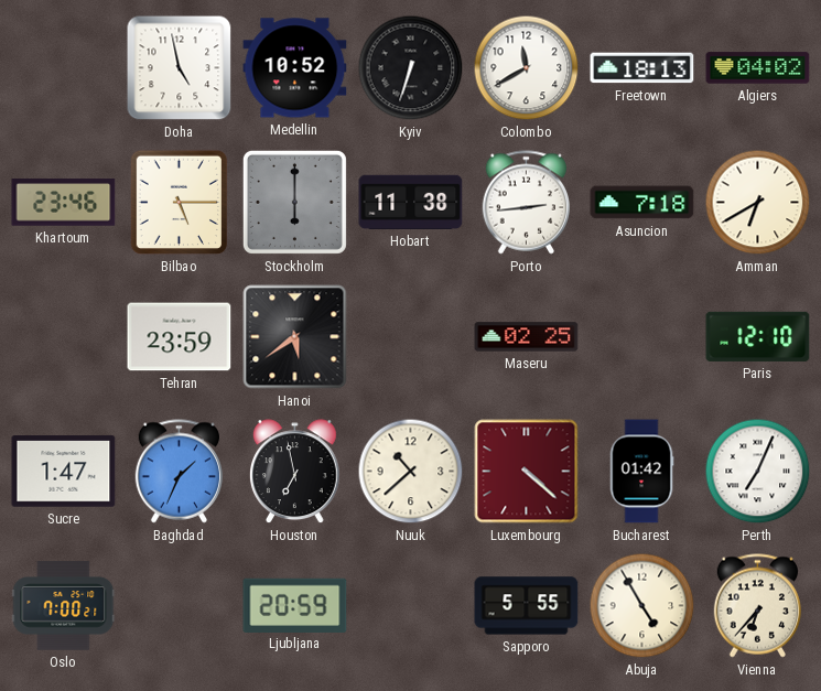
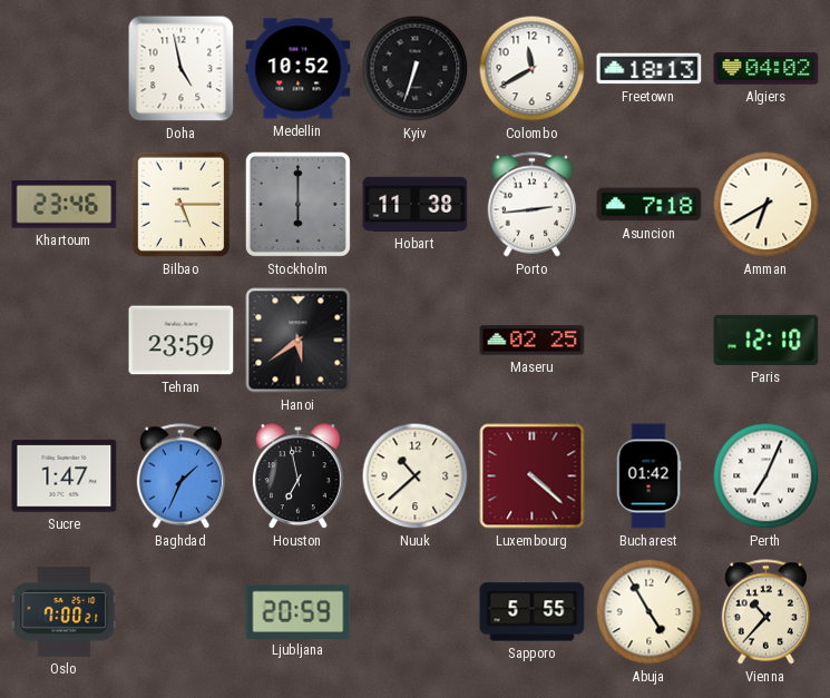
Vienna: 6:37 -> 10:37 (765, 612)
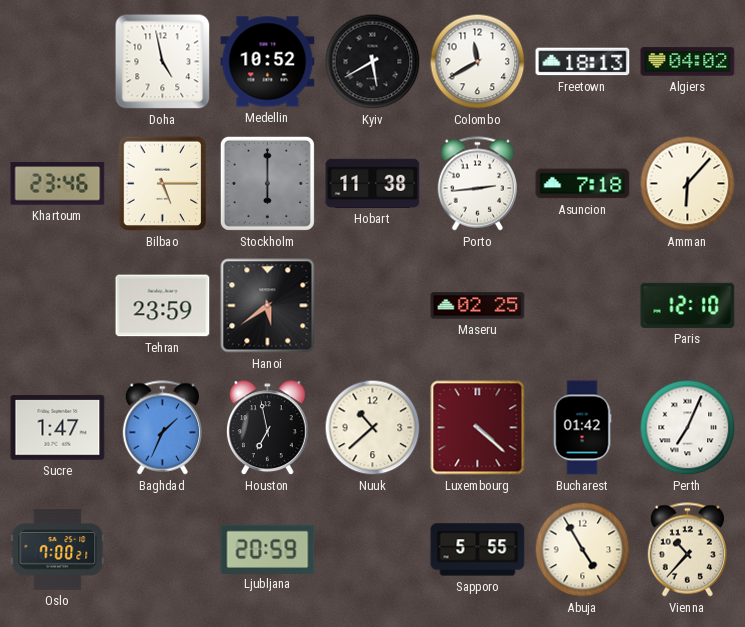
Kyiv: 6:33 -> 5:40 (373, 62)
Amman: 6:40 -> 6:07 (688, 184)
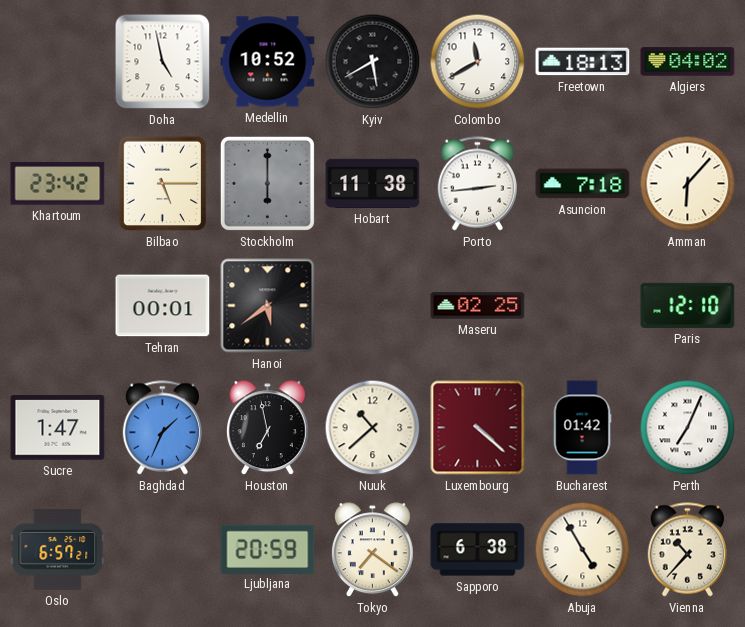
Khartoum: 23:46 -> 23:42 (58, 184)
Tehran: 23:59 -> 00:01 (163, 306)
Oslo: 7:00 -> 6:57 (58, 550)
Tokyo: none -> 7:21 (372, 550)
Sapporo: 5:55 -> 6:38 (478, 550)
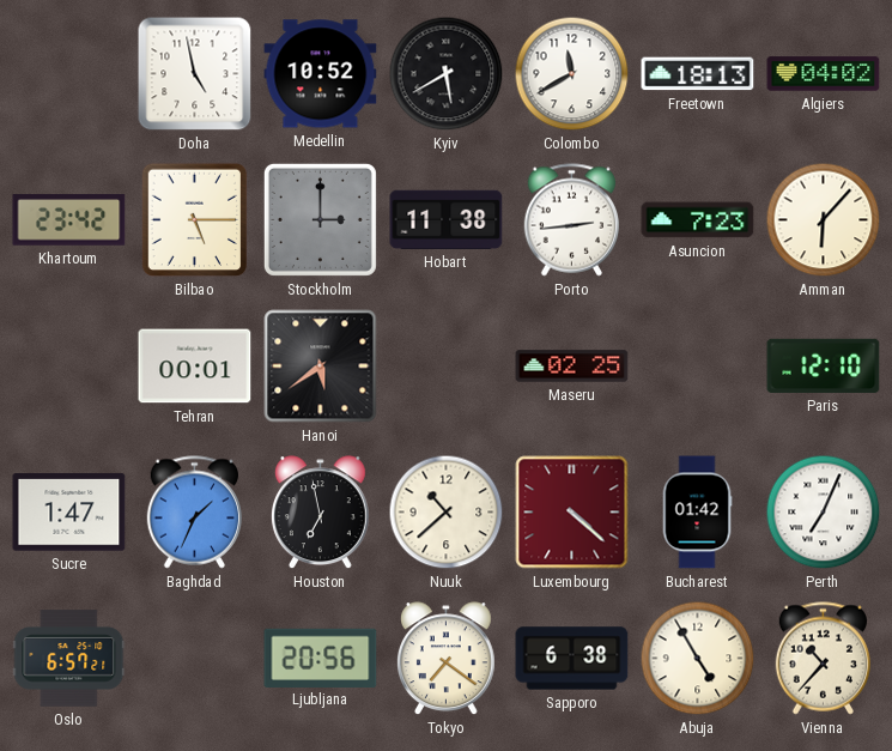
Stockholm: 6:00 -> 3:00 (320, 219)
Asuncion: 7:18 -> 7:23 (698, 220)
Ljubljana: 20:59 -> 20:56 (321, 658)
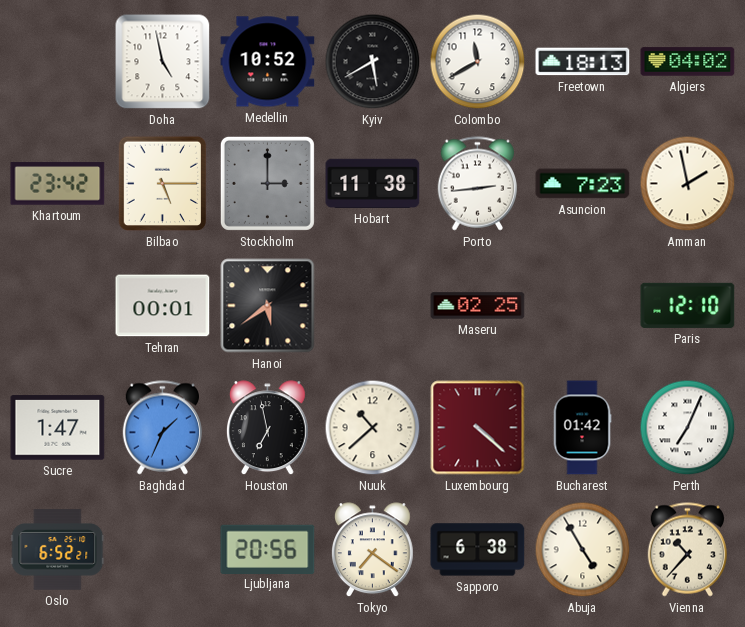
Amman: 6:07 -> 1:58 (688, 184)
Oslo: 6:57 -> 6:52 (58, 550)
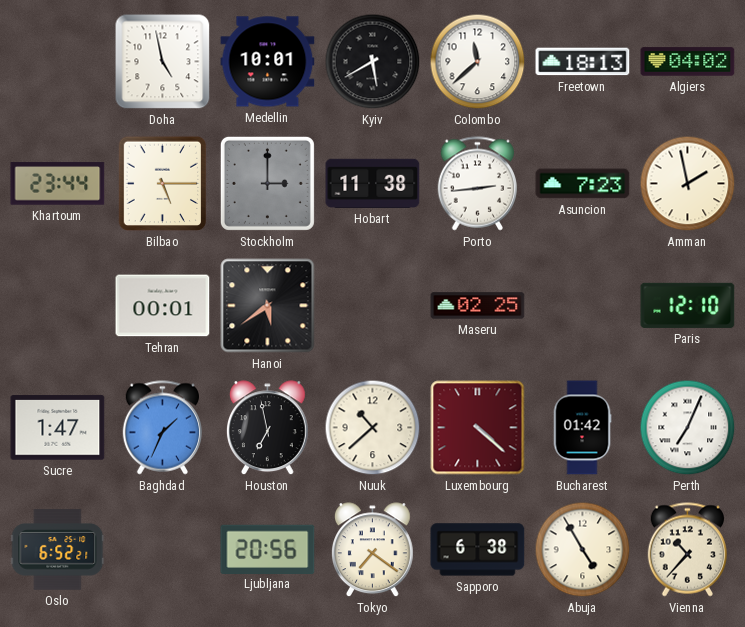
Medellin: 10:52 -> 10:01 (268, 62)
Colombo: 11:40 -> 11:38 (478, 62)
Khartoum: 23:42 -> 23:44 (58, 184)
